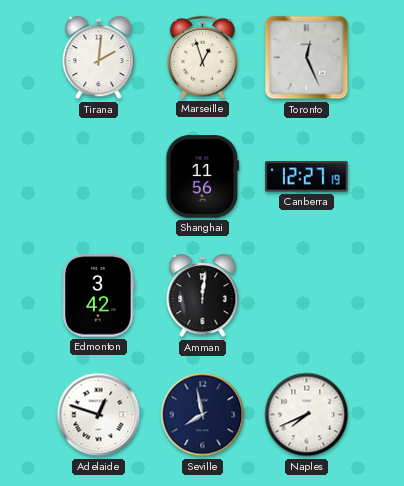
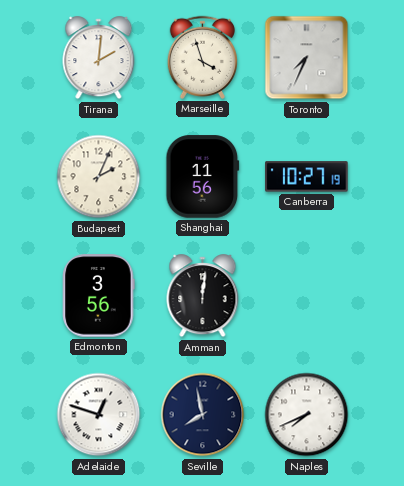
Marseille: 12:57 -> 3:57 (202, 57)
Toronto: 12:26 -> 7:34 (307, 58)
Budapest: none -> 2:04 (99, 177)
Canberra: 12:27 -> 10:27 (307, 177)
Edmonton: 3:42 -> 3:56 (99, 296)
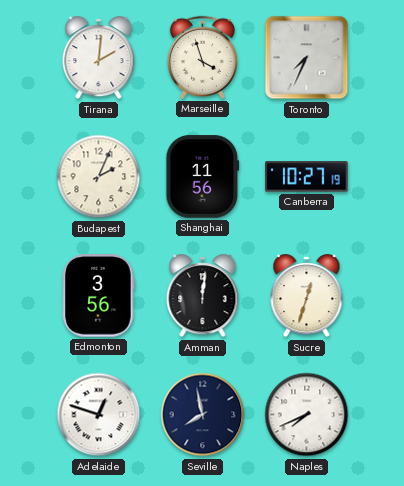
Sucre: none -> 12:33 (307, 296)
